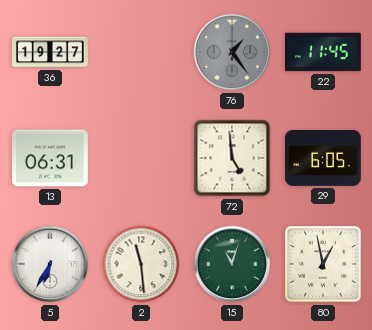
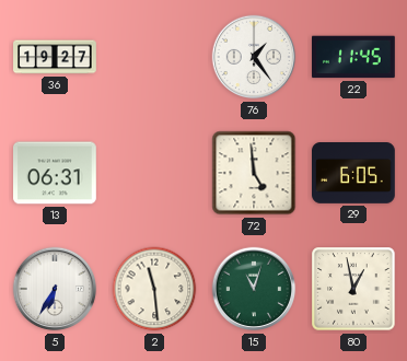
76 dial: grey -> white (254, 57)
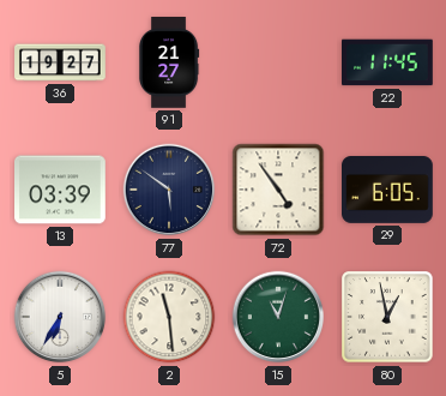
91: none -> 21:27 (170, 64)
76: 1:24 -> none (254, 57)
13: 06:31 -> 03:39 (61, 190)
77: none -> 5:51 (169, 190)
72: 4:59 -> 4:54 (278, 190)
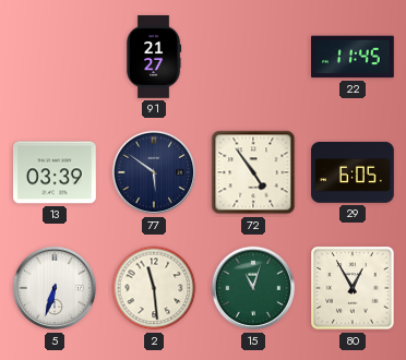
36: 19:27 -> none (60, 62)
5: 6:35 -> 6:33 (55, 288)
80: 12:58 -> 12:55 (353, 288)
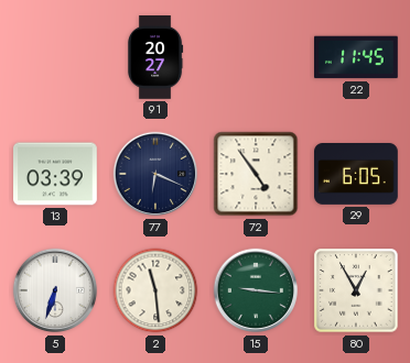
91: 21:27 -> 20:27 (157, 58)
77: 5:51 -> 6:19 (155, 174)
15: 11:03 -> 9:16 (256, 290)
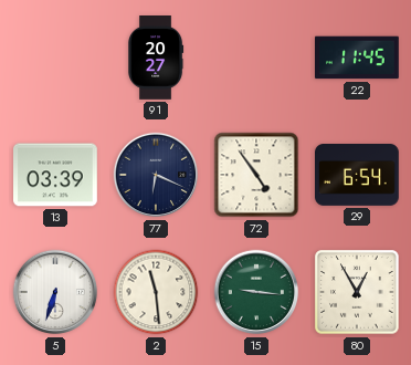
29: 6:05 -> 6:54 (358, 176)
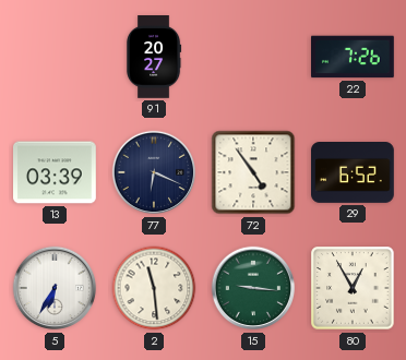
22: 11:45 -> 7:26 (354, 57)
29: 6:54 -> 6:52 (354, 173)
5: 6:33 -> 6:35 (55, 288)
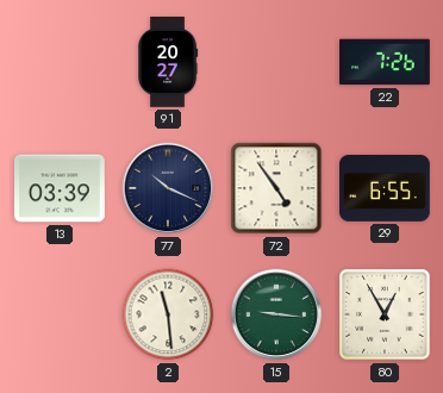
77: 6:19 -> 10:19 (168, 188)
29: 6:52 -> 6:55 (386, 189)
5: 6:35 -> none (55, 288)
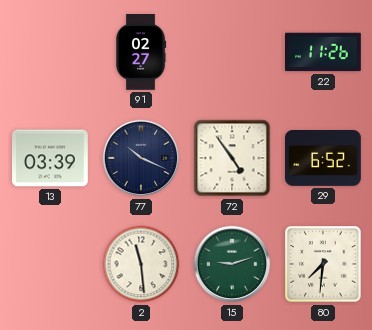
91: 20:27 -> 02:27 (142, 53)
22: 7:26 -> 11:26 (324, 52)
29: 6:55 -> 6:52 (324, 159)
15: 9:16 -> 9:12 (232, 264)
80: 12:55 -> 7:31 (323, 264)
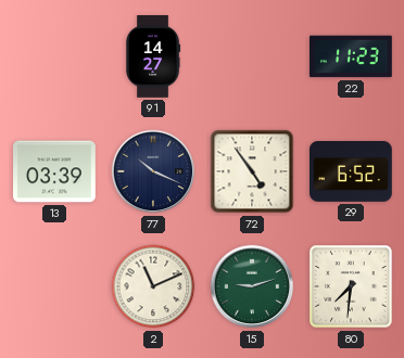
91: 02:27 -> 14:27 (154, 57)
22: 11:26 -> 11:23 (352, 56)
2: 11:29 -> 11:11 (153, 286)
